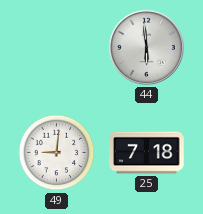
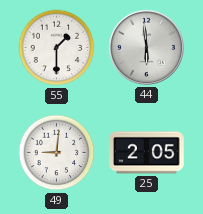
55: none -> 1:30 (57, 48)
25: 7:18 -> 2:05 (147, 153)
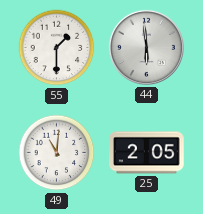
49: 9:01 -> 11:01 (57, 153)
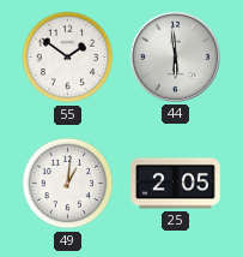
55: 1:30 -> 1:51 (68, 58)
49: 11:01 -> 1:01 (68, 184)
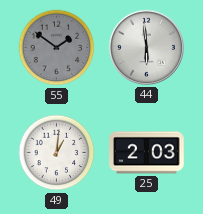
55 dial: white -> grey (57, 48)
25: 2:05 -> 2:03 (147, 153)
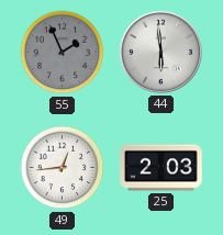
55: 1:51 -> 1:56 (63, 53)
49: 1:01 -> 12:44 (63, 168)
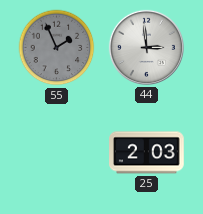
44: 5:59 -> 2:59 (146, 47)
49: 12:44 -> none (63, 168)
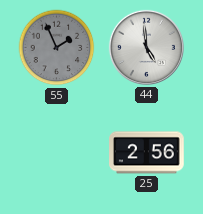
44: 2:59 -> 4:59 (146, 47)
25: 2:03 -> 2:56 (147, 153)
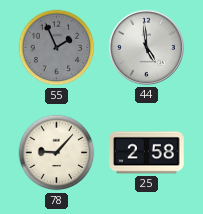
78: none -> 9:07 (57, 153)
25: 2:56 -> 2:58 (147, 153)
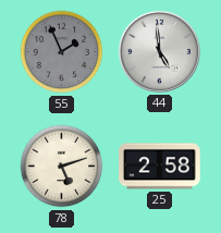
78: 9:07 -> 5:12 (62, 167)
